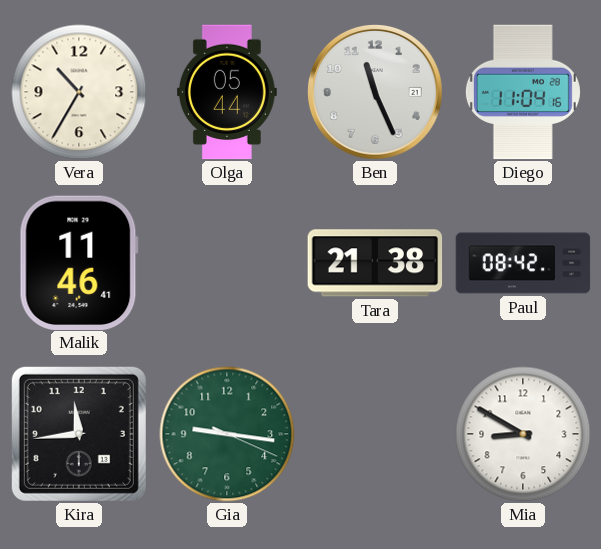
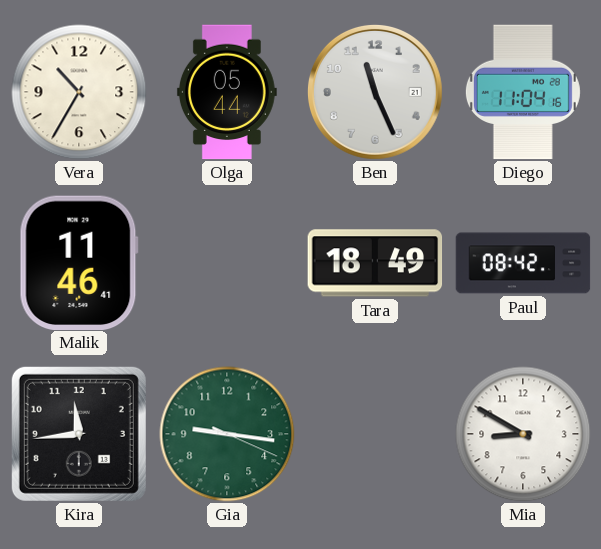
Tara: 21:38 -> 18:49 (375, 263)
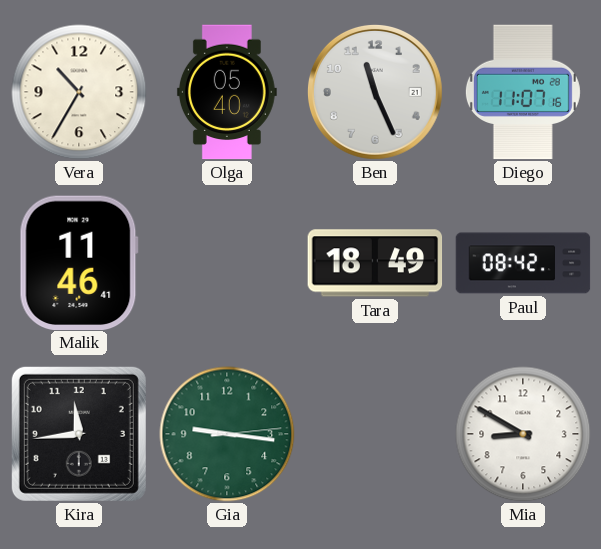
Olga: 05:44 -> 05:40 (227, 92)
Diego: 11:04 -> 11:07 (523, 92)
Gia: 9:16:19 -> 9:16:14 (227, 434)
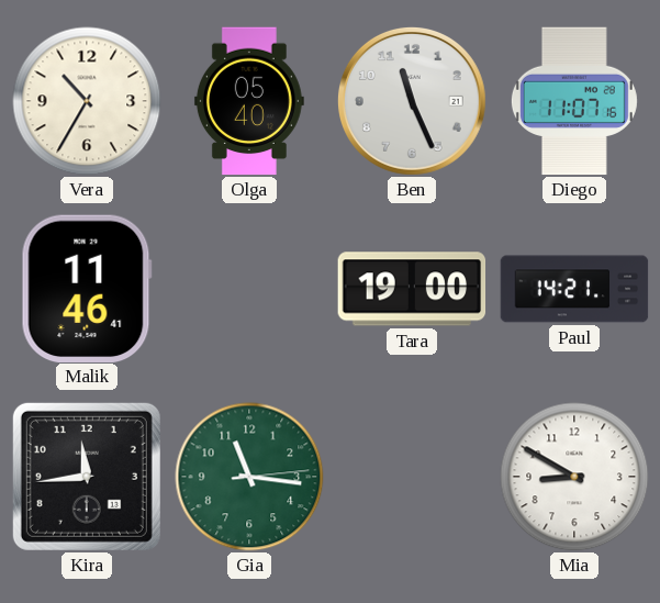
Tara: 18:49 -> 19:00 (412, 289)
Paul: 08:42 -> 14:21 (574, 289)
Gia: 9:16 -> 11:16 (249, 477)
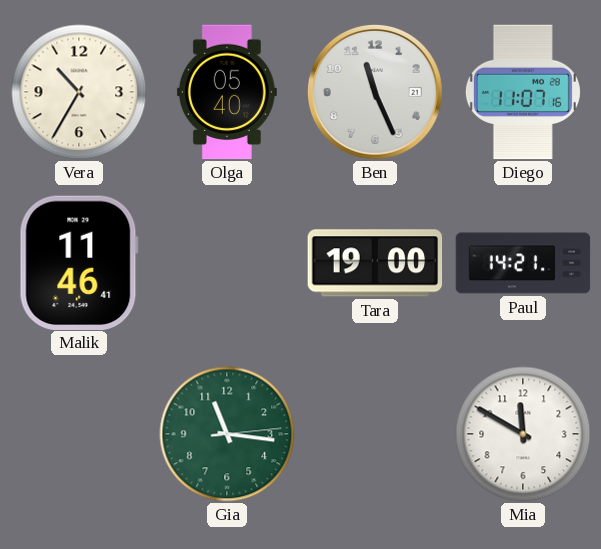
Kira: 11:44 -> none (87, 477)
Mia: 8:50 -> 11:50 (523, 434)
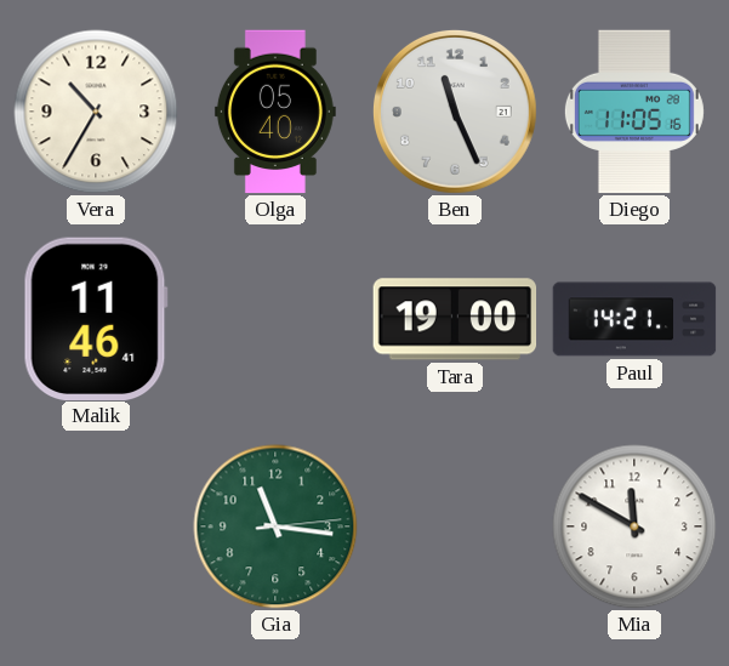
Diego: 11:07 -> 11:05 (634, 112)
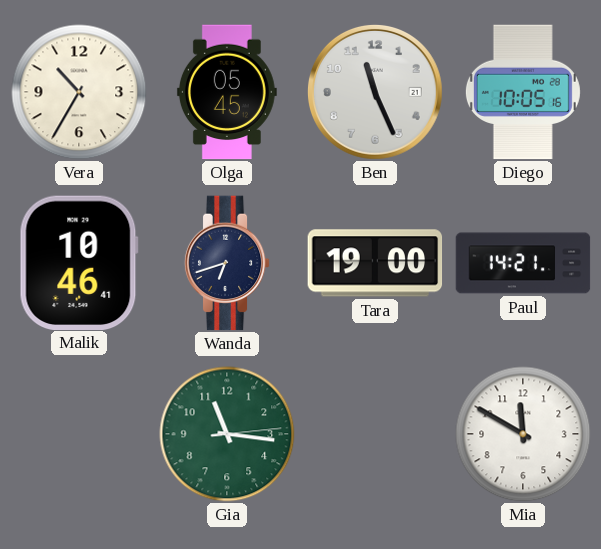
Olga: 05:40 -> 05:45 (227, 92)
Diego: 11:05 -> 10:05 (523, 92)
Malik: 11:46 -> 10:46 (79, 262)
Wanda: none -> 6:42 (227, 263)
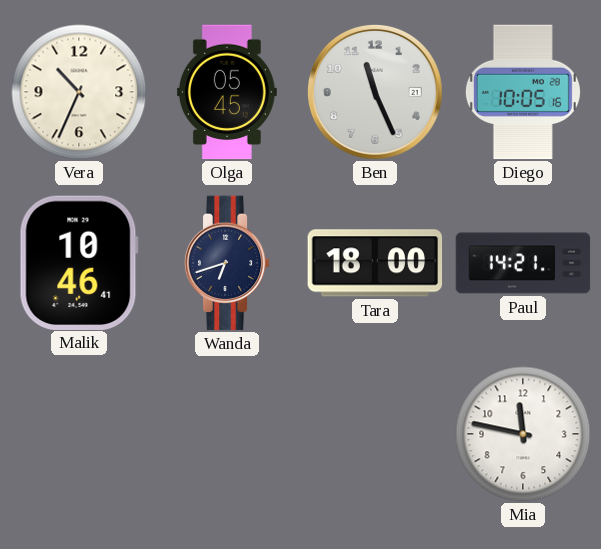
Vera: 10:35 -> 10:34 (79, 92)
Tara: 19:00 -> 18:00 (375, 263)
Gia: 11:16 -> none (227, 434)
Mia: 11:50 -> 11:47 (523, 434)
